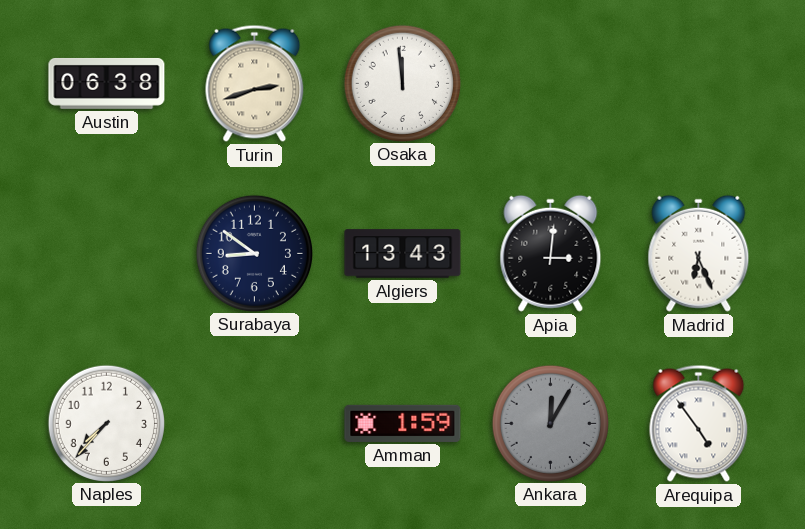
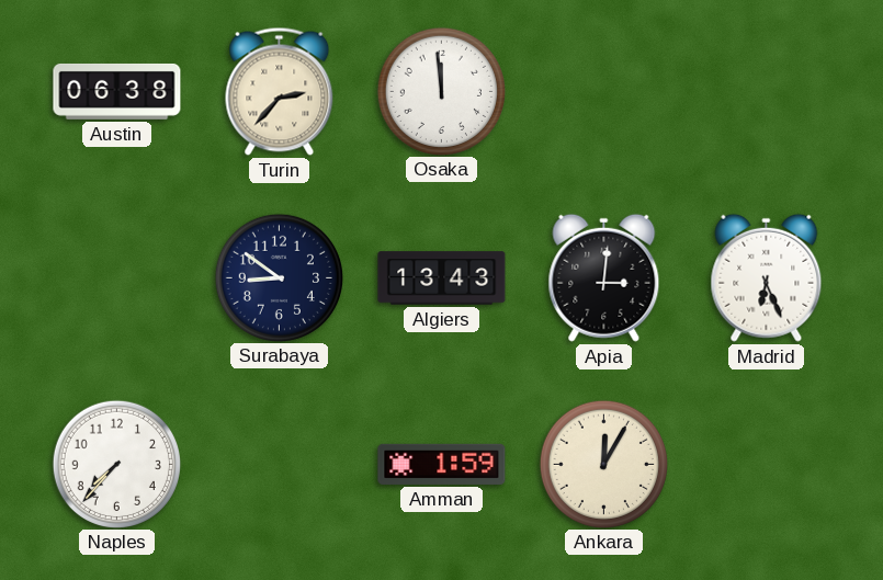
Turin: 2:42 -> 2:37 (280, 91)
Ankara dial: grey -> cream (603, 464)
Arequipa: 4:54 -> none (699, 423)
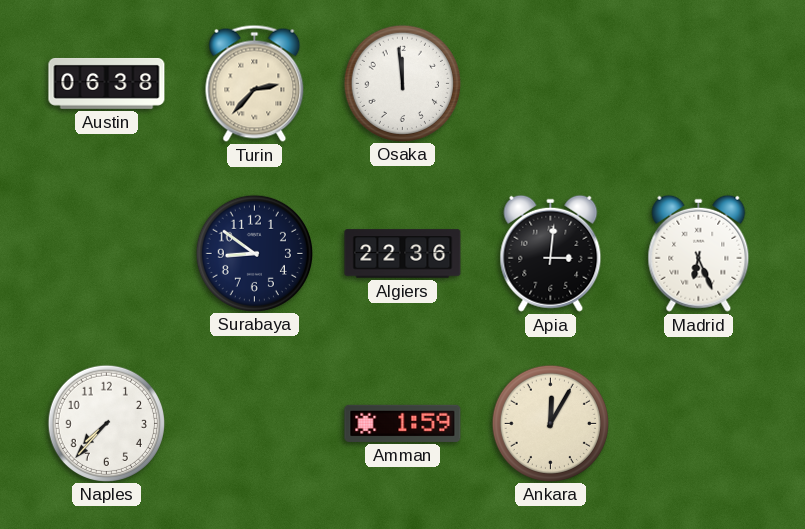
Algiers: 13:43 -> 22:36 (403, 254)
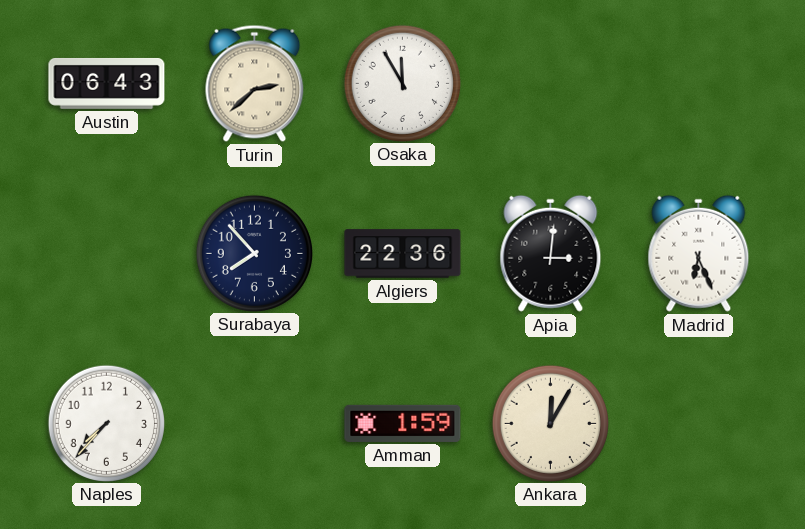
Austin: 06:38 -> 06:43 (107, 83)
Turin: 2:37 -> 2:38 (255, 83)
Osaka: 11:59 -> 11:55 (402, 83)
Surabaya: 8:51 -> 7:53 (254, 253)
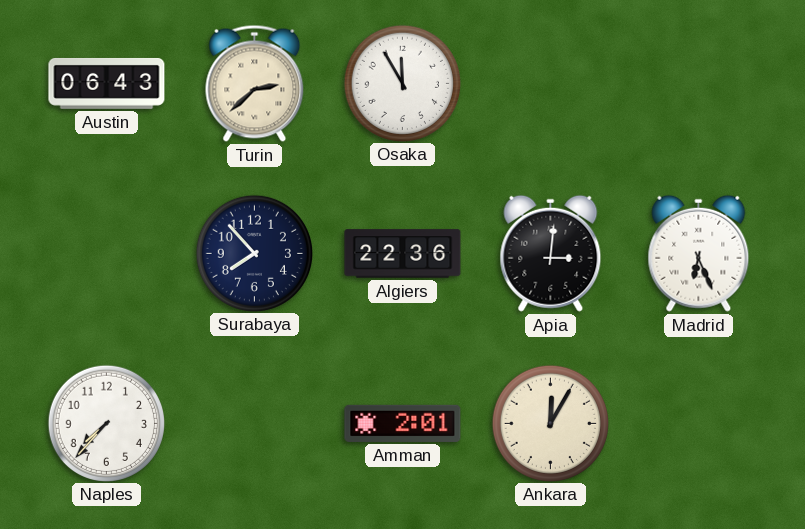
Amman: 1:59 -> 2:01 (403, 423)
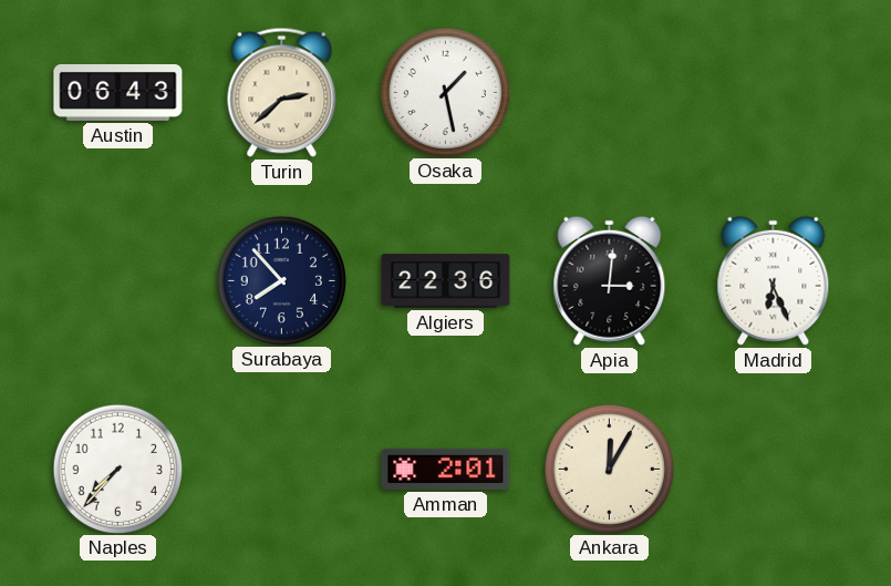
Osaka: 11:55 -> 1:28 (445, 92)
